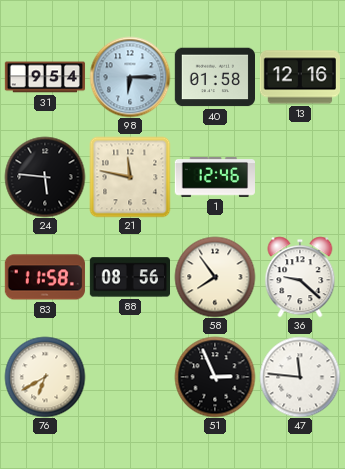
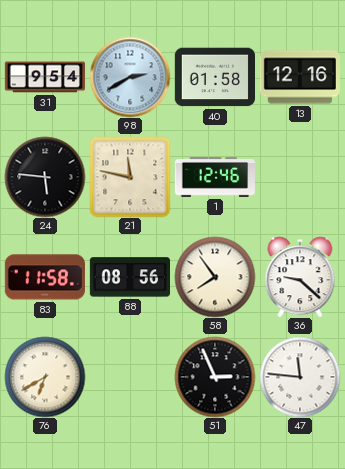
98: 6:15 -> 2:40 (130, 77)
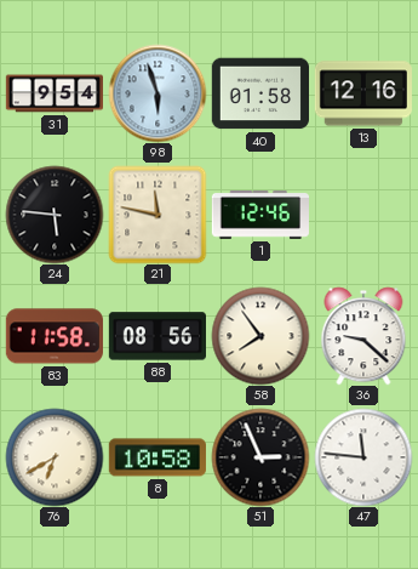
98: 2:40 -> 5:57 (158, 93)
8: none -> 10:58 (158, 457)
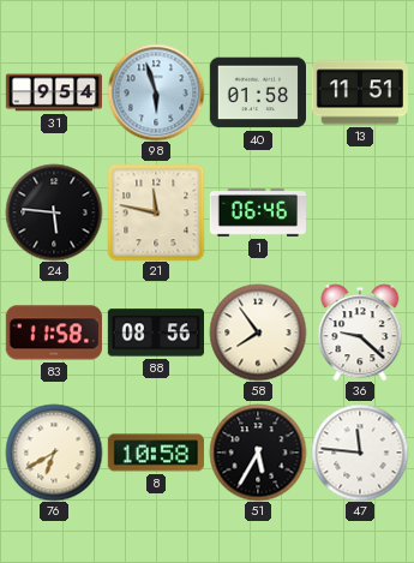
13: 12:16 -> 11:51 (360, 92)
1: 12:46 -> 06:46 (257, 214)
51: 2:56 -> 5:35 (258, 453)
